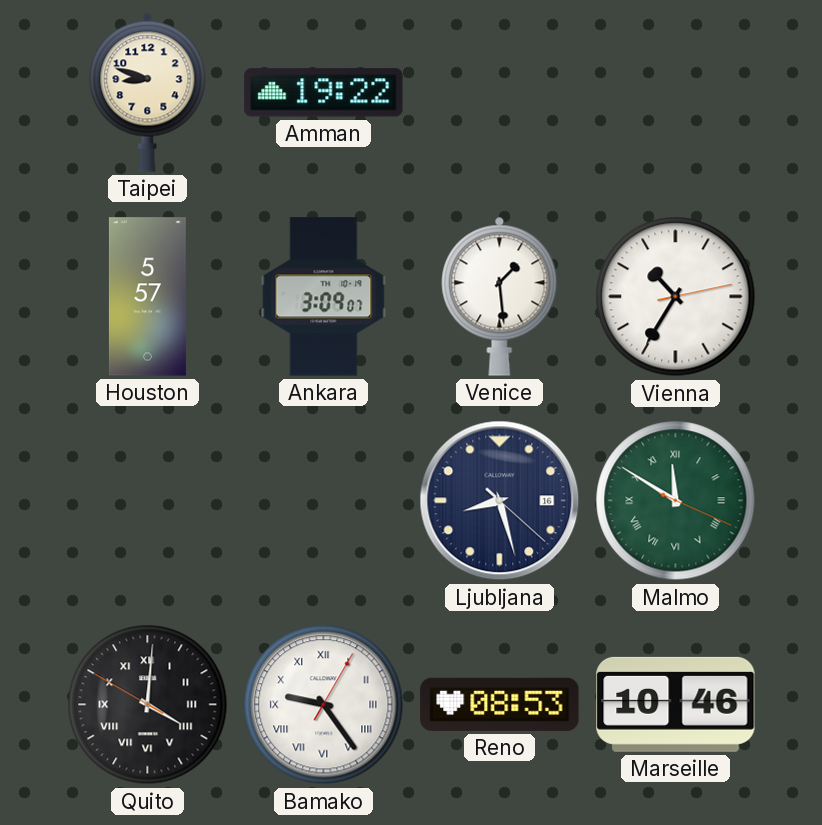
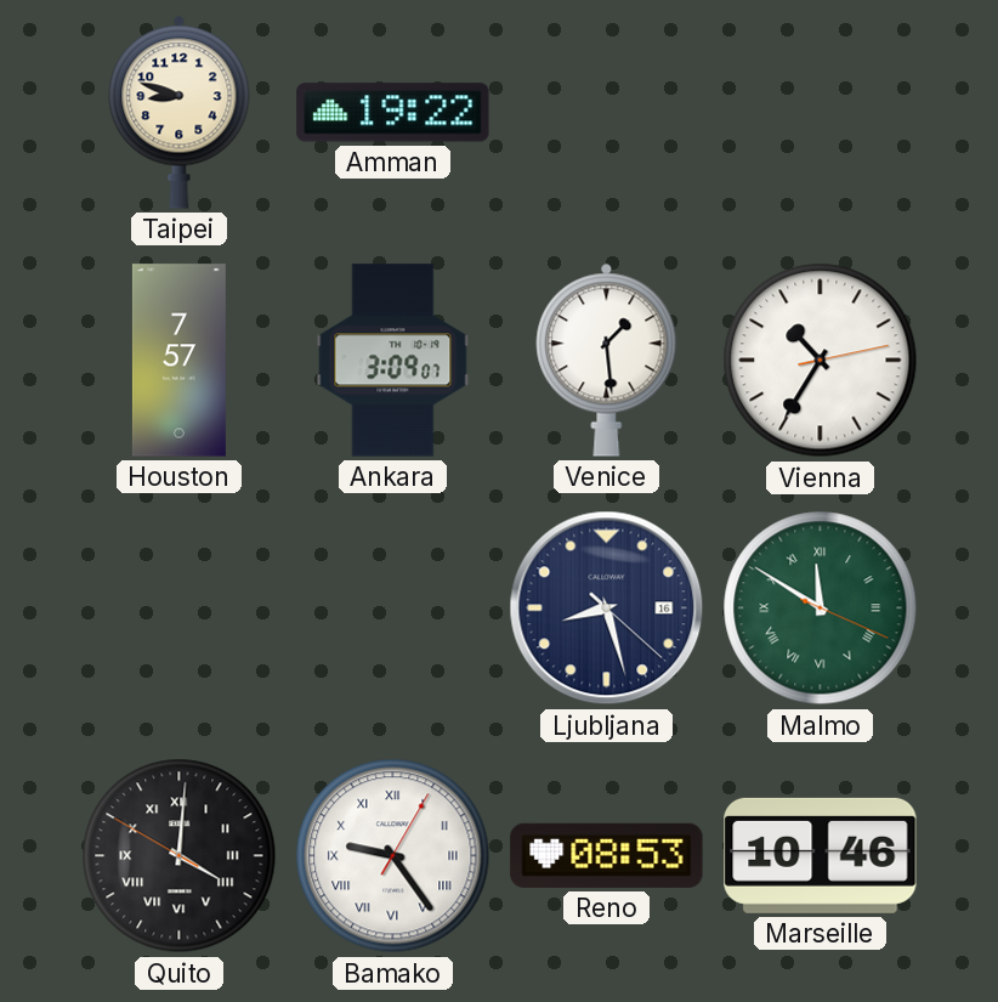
Houston: 5:57 -> 7:57 (178, 361)
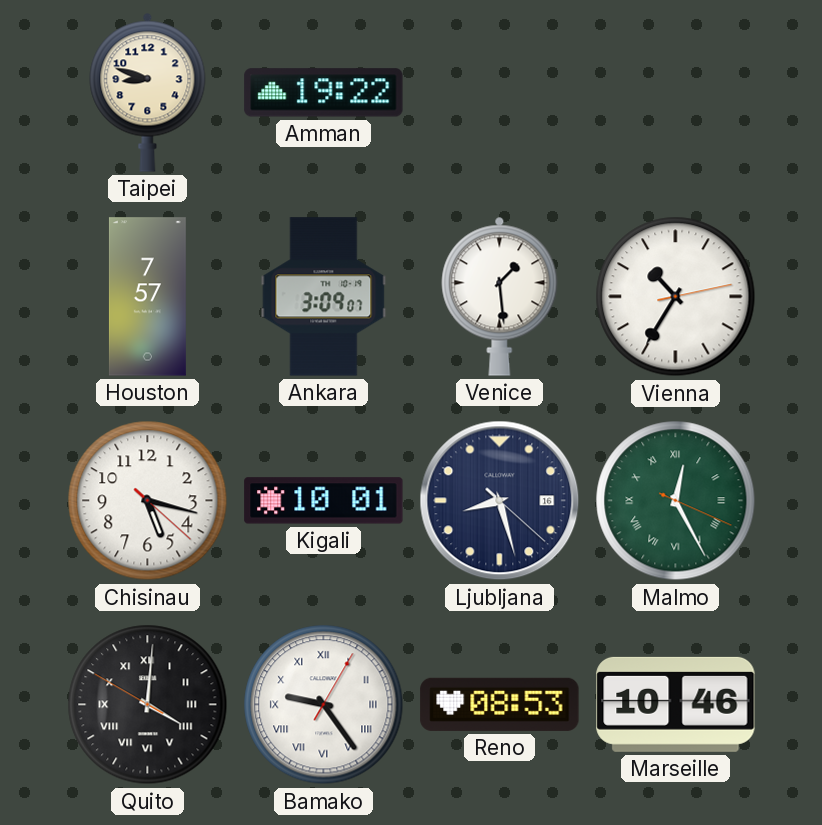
Chisinau: none -> 5:17 (148, 501)
Kigali: none -> 10:01 (324, 501)
Malmo: 11:50 -> 12:25 (676, 501)
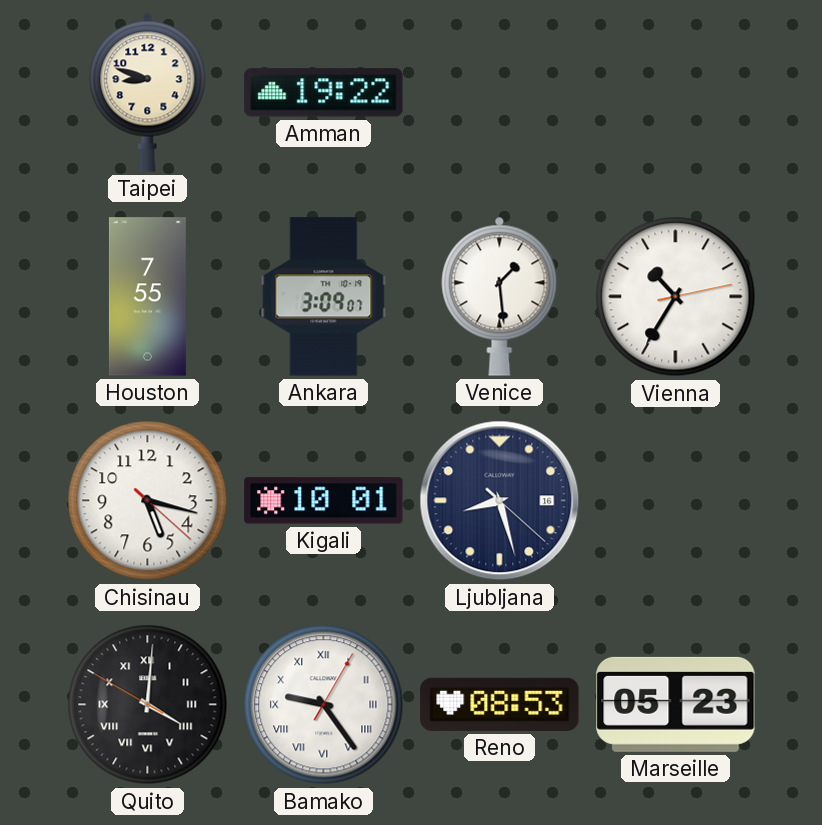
Houston: 7:57 -> 7:55 (147, 297)
Malmo: 12:25 -> none (676, 501)
Marseille: 10:46 -> 05:23 (676, 704)
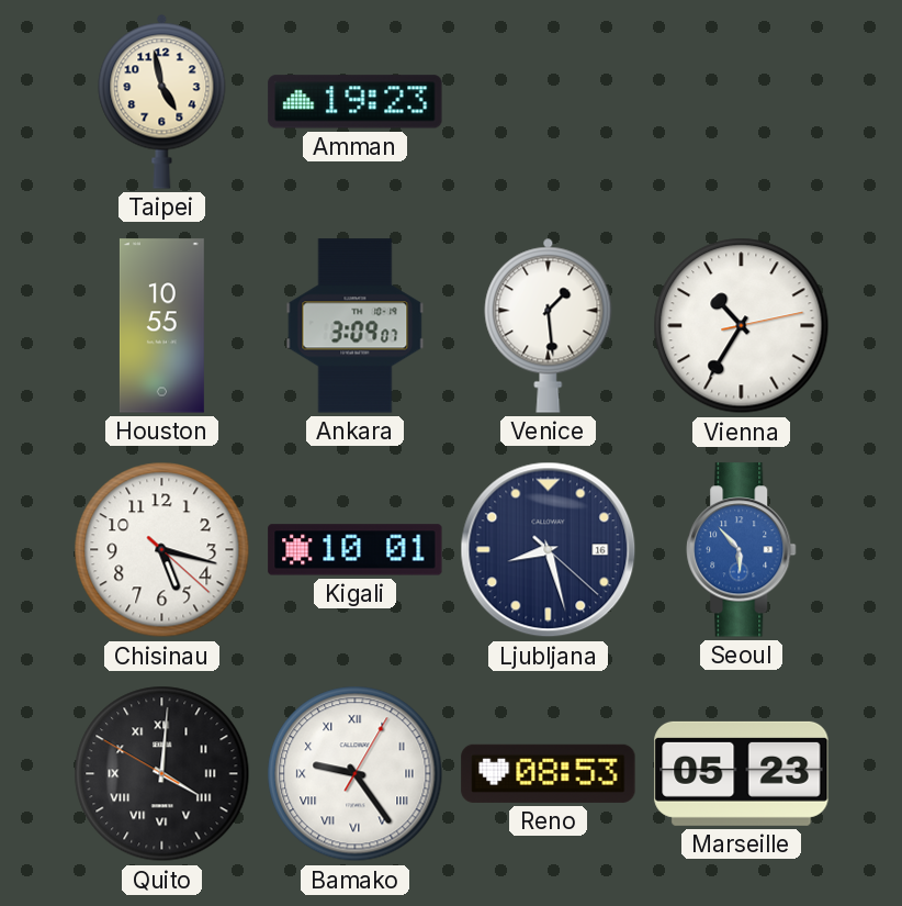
Taipei: 8:48 -> 4:58 (162, 101)
Amman: 19:22 -> 19:23 (356, 102)
Houston: 7:55 -> 10:55 (161, 326)
Seoul: none -> 5:53 (742, 550)
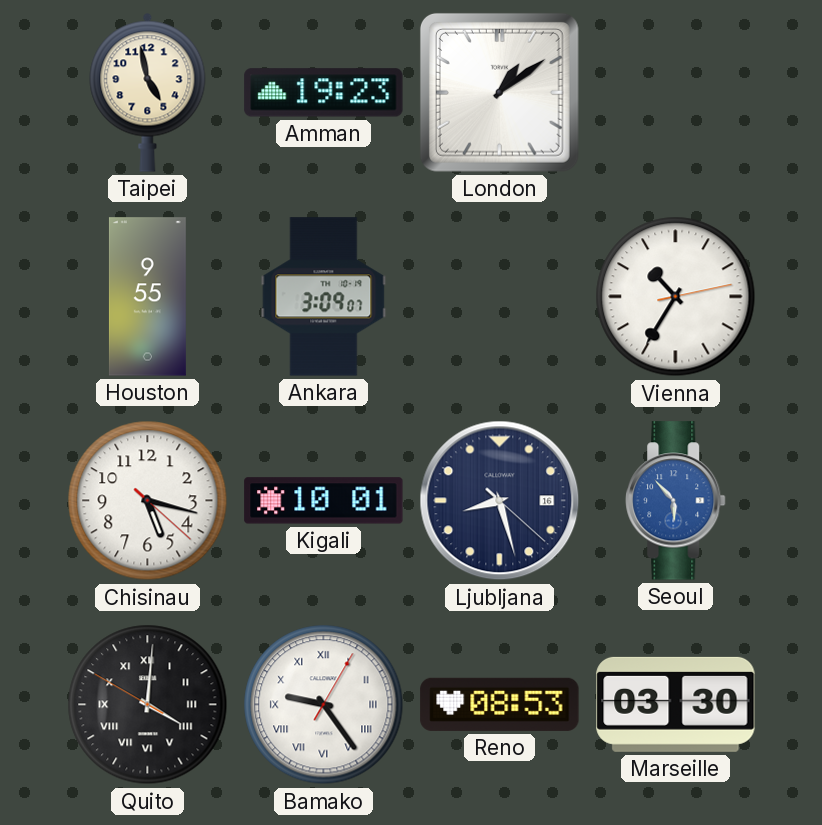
London: none -> 1:09 (499, 92)
Houston: 10:55 -> 9:55 (147, 297)
Venice: 1:29 -> none (549, 325)
Marseille: 05:23 -> 03:30 (676, 704)
